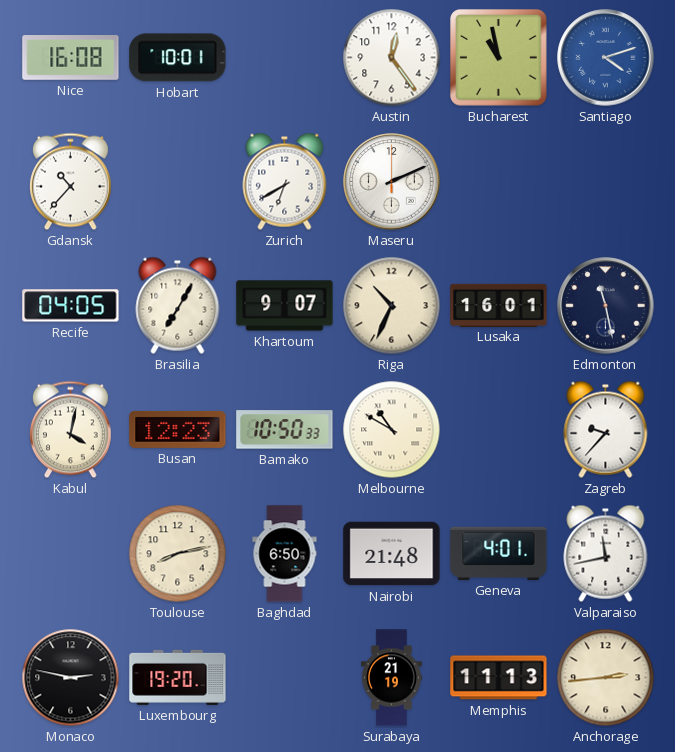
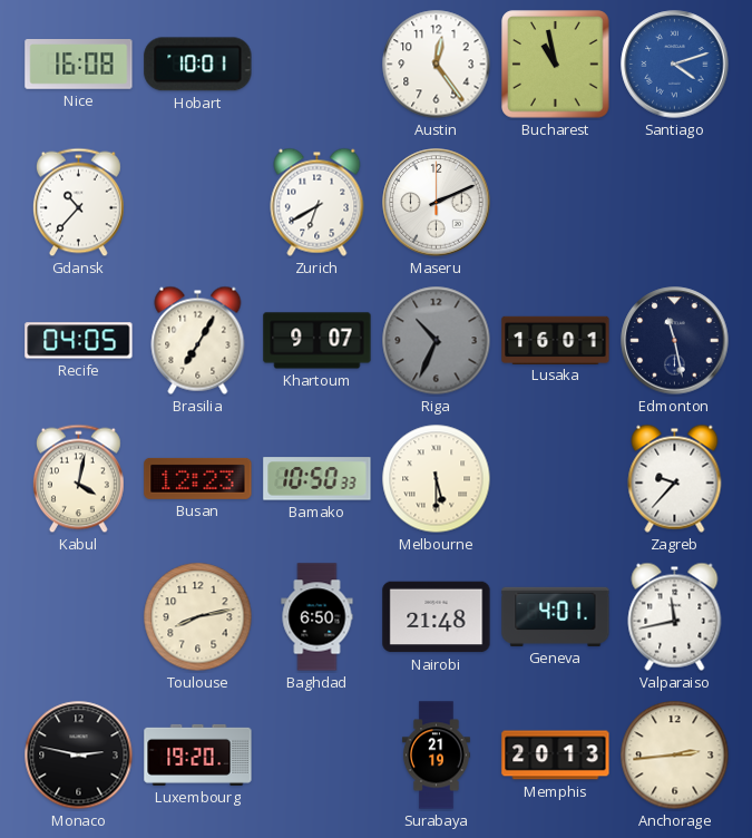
Riga dial: cream -> grey (437, 341)
Melbourne: 10:50 -> 5:30 (437, 479)
Memphis: 11:13 -> 20:13 (556, 756)
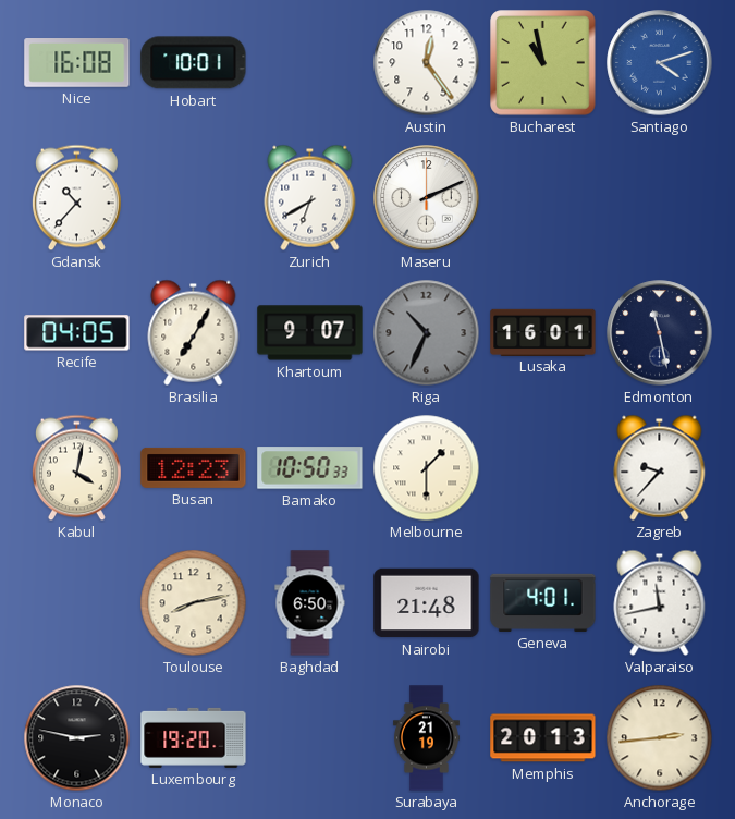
Melbourne: 5:30 -> 1:30 (427, 468)
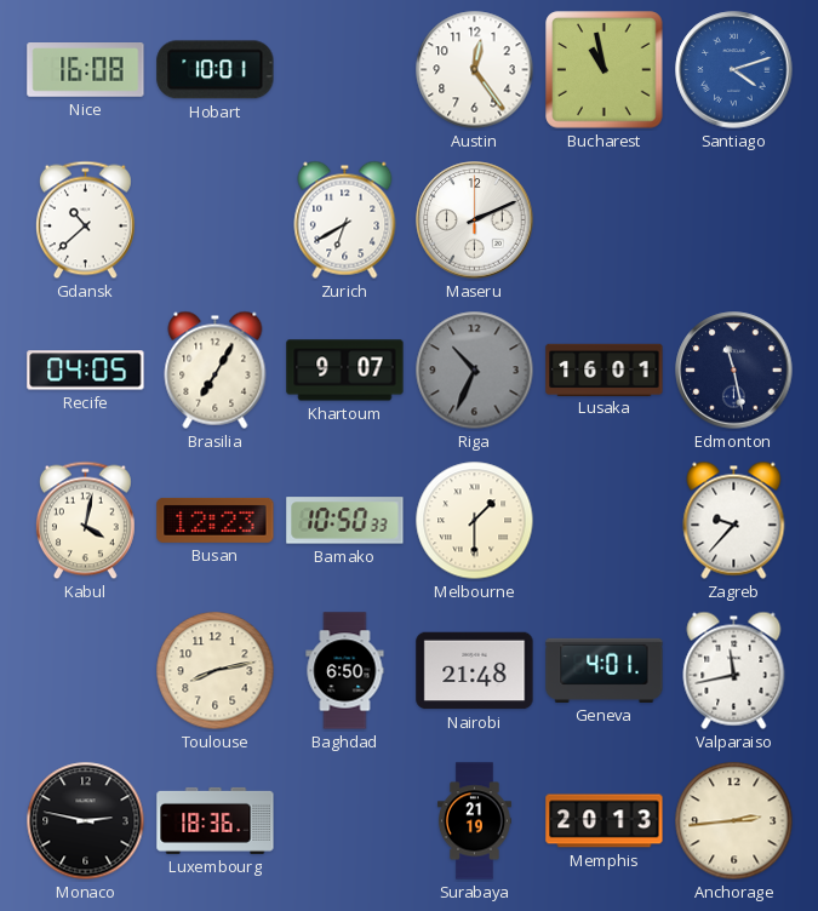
Gdansk: 10:37 -> 10:38 (85, 220)
Luxembourg: 19:20 -> 18:36 (216, 820)
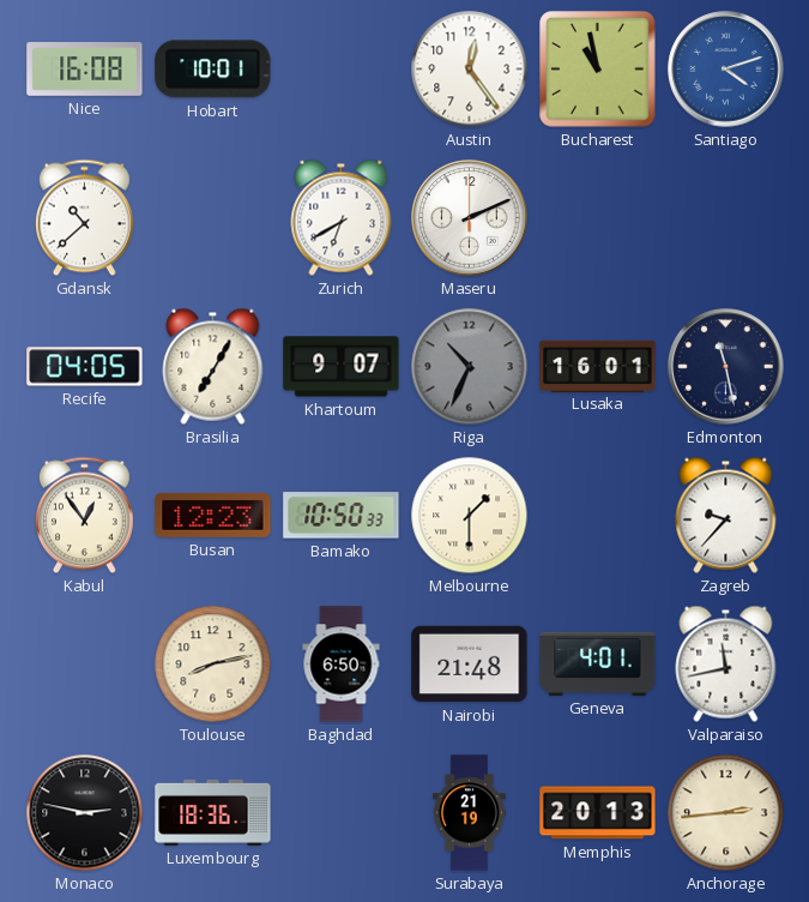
Kabul: 4:02 -> 12:54 (84, 516)
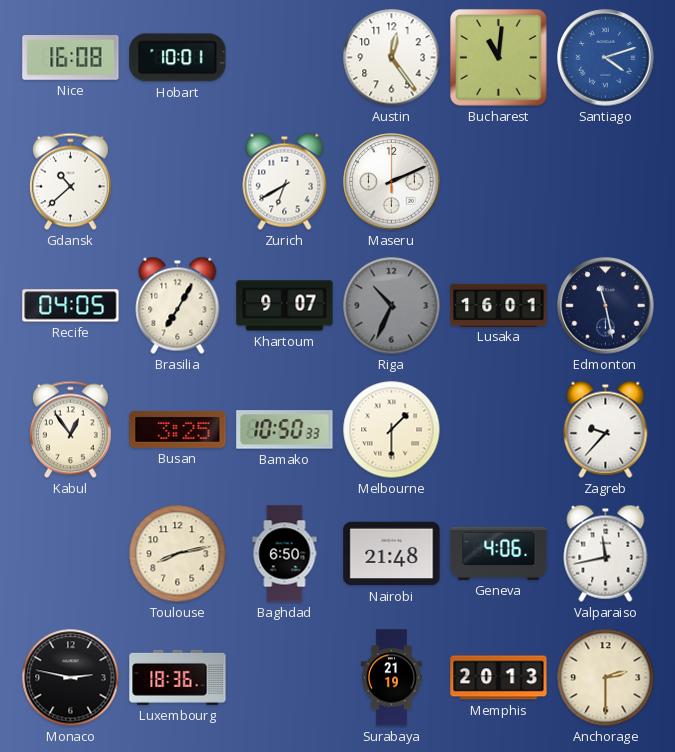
Bucharest: 10:58 -> 11:01 (499, 58)
Busan: 12:23 -> 3:25 (178, 429)
Geneva: 4:01 -> 4:06 (499, 553)
Anchorage: 2:44 -> 2:30 (606, 678)
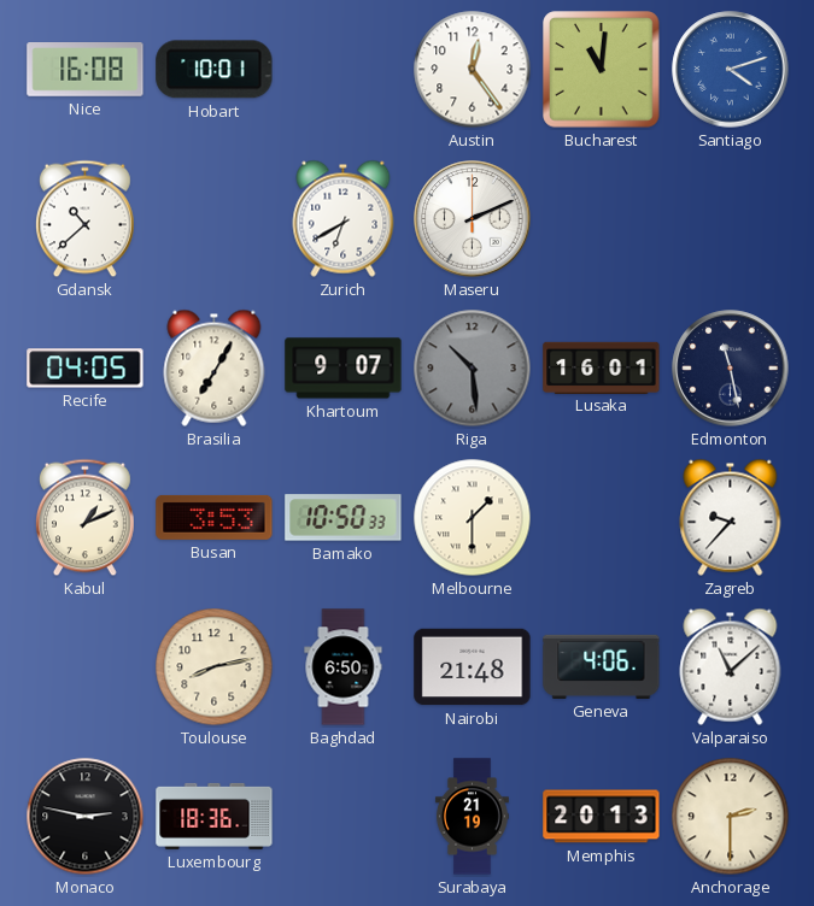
Riga: 10:34 -> 10:29 (473, 369)
Kabul: 12:54 -> 1:11 (84, 518)
Busan: 3:25 -> 3:53 (215, 517)
Valparaiso: 11:43 -> 11:08 (731, 666)
